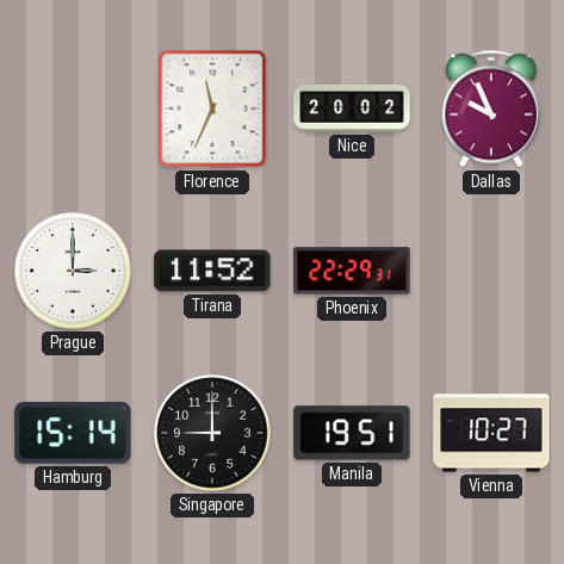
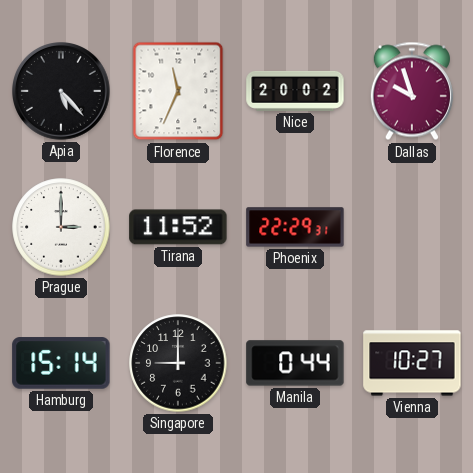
Apia: none -> 5:23 (62, 92)
Dallas: 9:56 -> 9:57 (412, 91)
Manila: 19:51 -> 0:44 (295, 363)
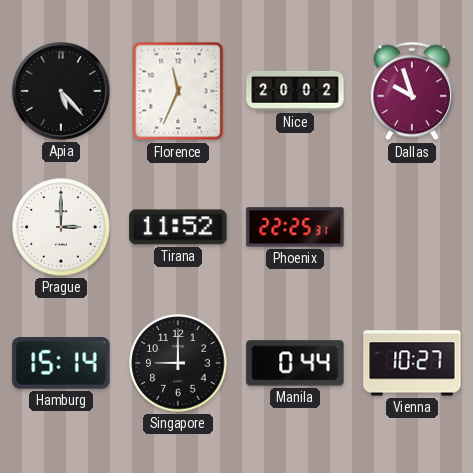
Phoenix: 22:29 -> 22:25 (295, 227)
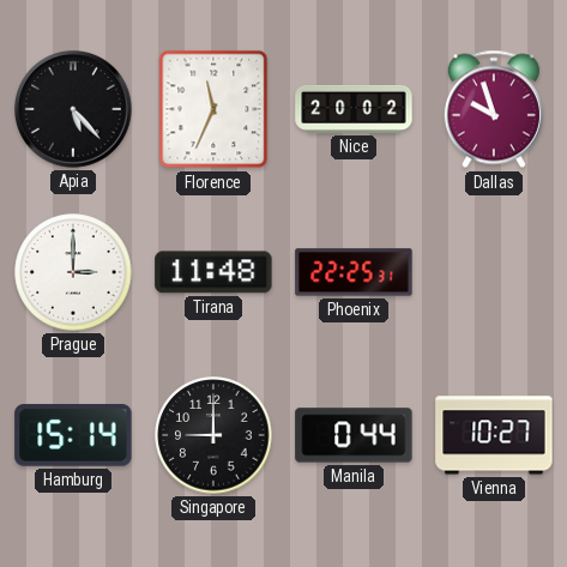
Tirana: 11:52 -> 11:48 (213, 272)
